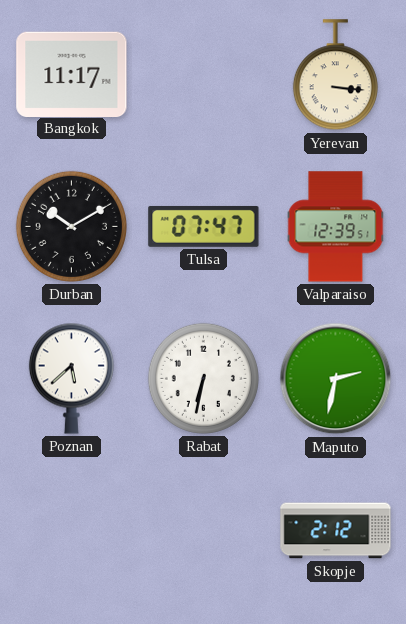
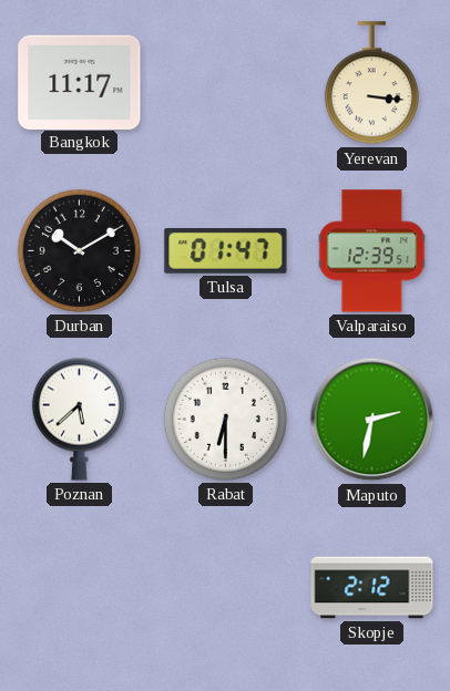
Tulsa: 07:47 -> 01:47 (226, 250)
Rabat: 6:32 -> 6:30 (225, 419)
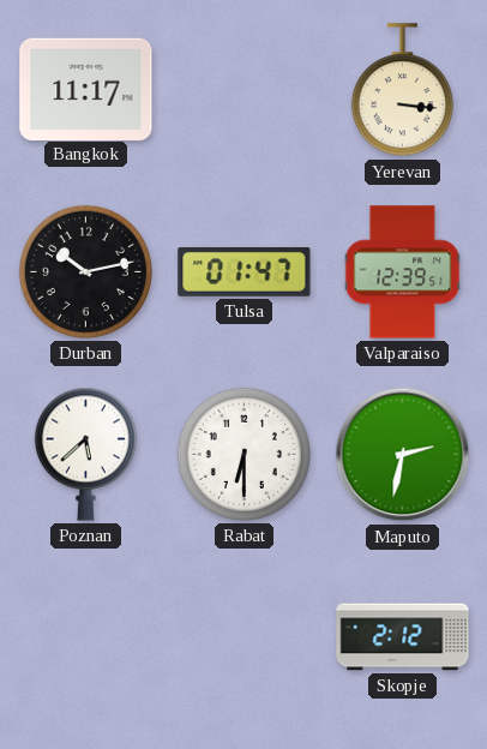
Durban: 10:10 -> 10:13 (85, 271)
